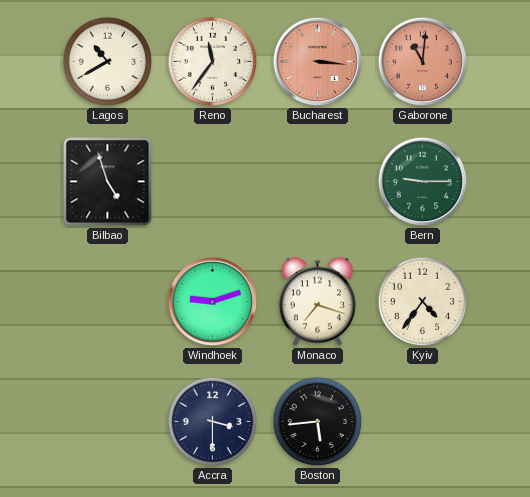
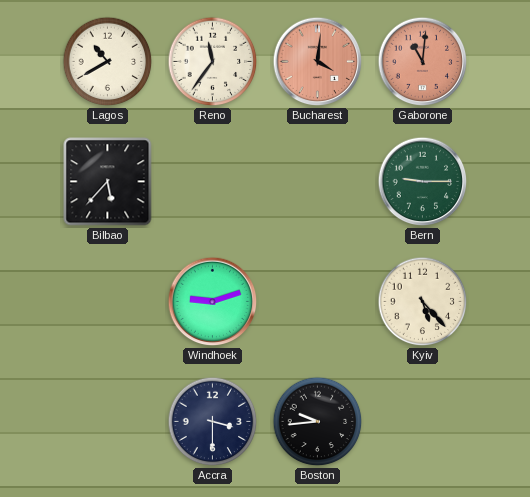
Bucharest: 3:16 -> 4:01 (318, 62)
Bilbao: 4:57 -> 5:37 (108, 182)
Monaco: 7:18 -> none (317, 302)
Kyiv: 4:36 -> 5:23 (423, 302)
Boston: 5:44 -> 9:44 (318, 422)
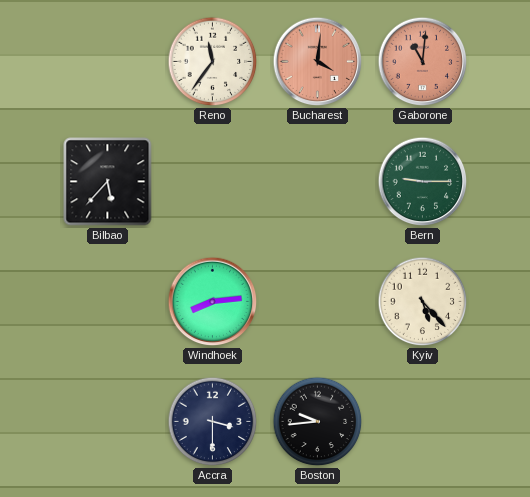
Lagos: 10:40 -> none (108, 62)
Windhoek: 9:12 -> 8:14 (213, 302)
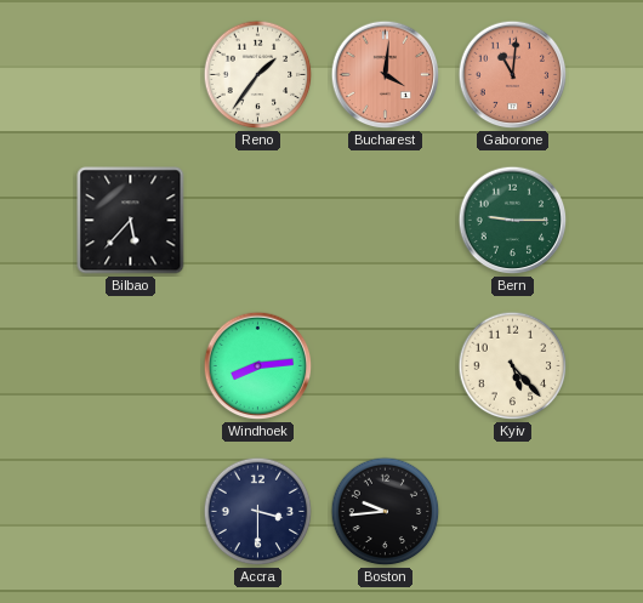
Reno: 11:36 -> 1:36 (258, 75)
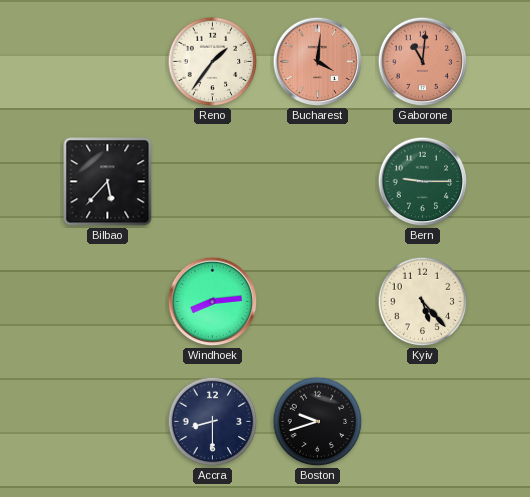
Accra: 3:30 -> 8:30 (213, 422)
Boston: 9:44 -> 9:42 (318, 422)
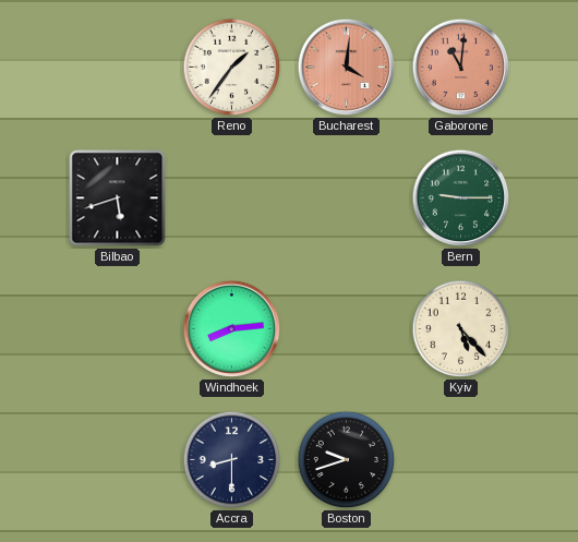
Bilbao: 5:37 -> 5:42 (118, 198)
